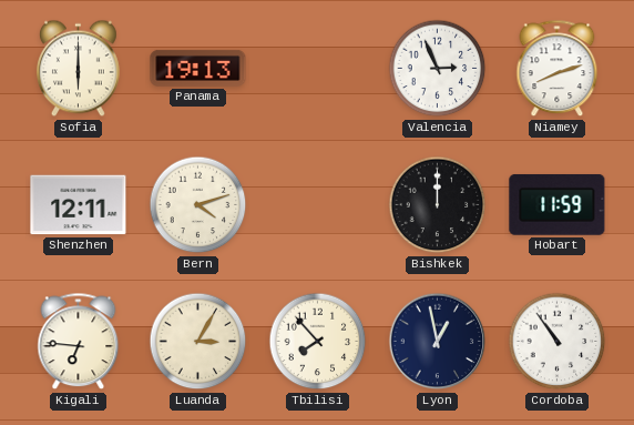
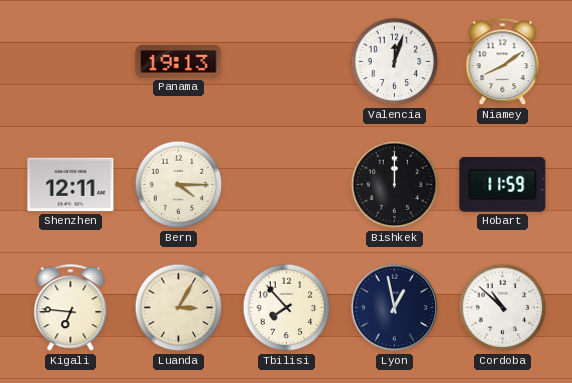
Sofia: 6:00 -> none (78, 69)
Valencia: 2:56 -> 12:03 (395, 62)
Niamey: 8:12 -> 8:09 (503, 62)
Bern: 4:12 -> 4:15 (179, 185)
Cordoba: 10:54 -> 10:52 (503, 308)
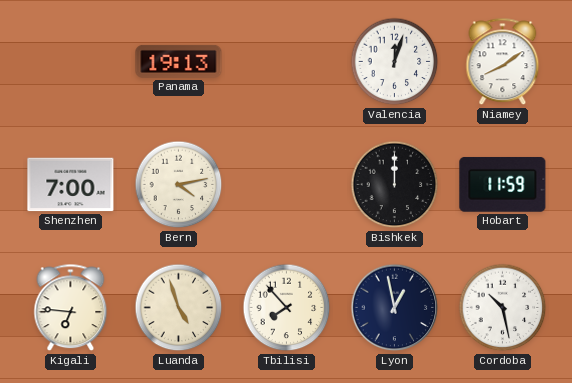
Shenzhen: 12:11 -> 7:00 (71, 185)
Bern: 4:15 -> 4:13 (179, 185)
Luanda: 3:05 -> 4:57 (179, 308)
Cordoba: 10:52 -> 10:28 (503, 308)
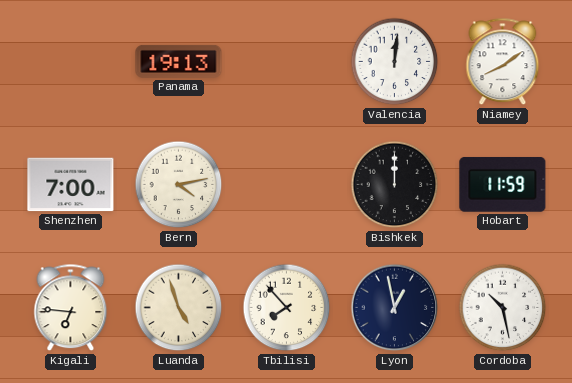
Valencia: 12:03 -> 12:01 (395, 62)
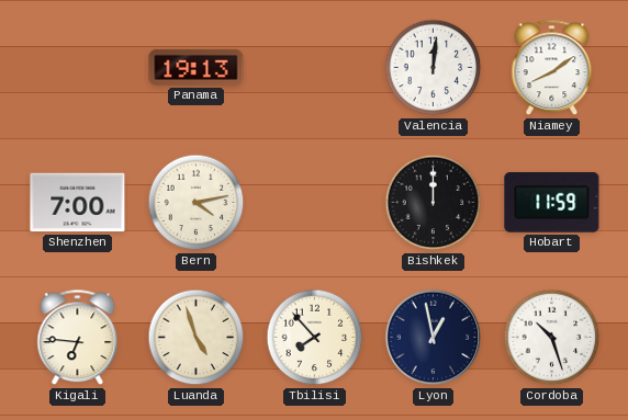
Cordoba: 10:28 -> 10:27 (552, 338)
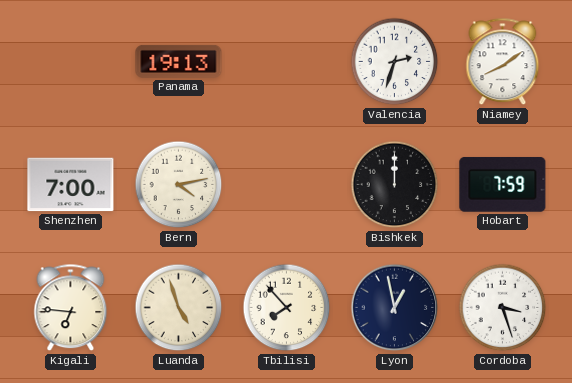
Valencia: 12:01 -> 2:33 (395, 62)
Hobart: 11:59 -> 7:59 (503, 184)
Cordoba: 10:27 -> 3:27 (503, 308)
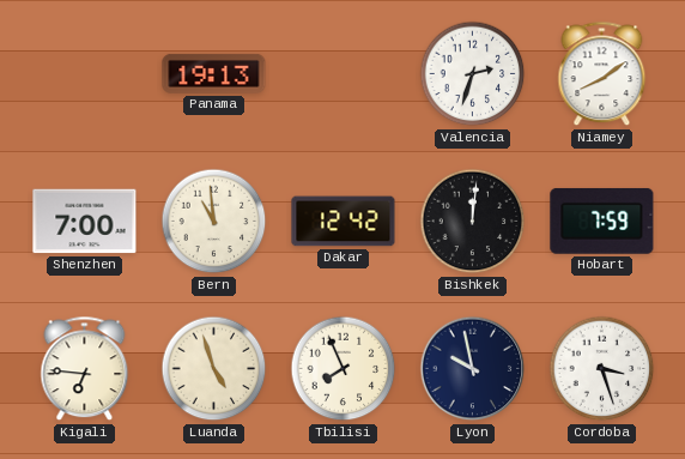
Bern: 4:13 -> 10:59 (214, 222)
Dakar: none -> 12:42 (344, 222)
Bishkek: 12:00 -> 12:01 (473, 222)
Tbilisi: 7:53 -> 7:56 (344, 369)
Lyon: 12:58 -> 9:58 (473, 369)
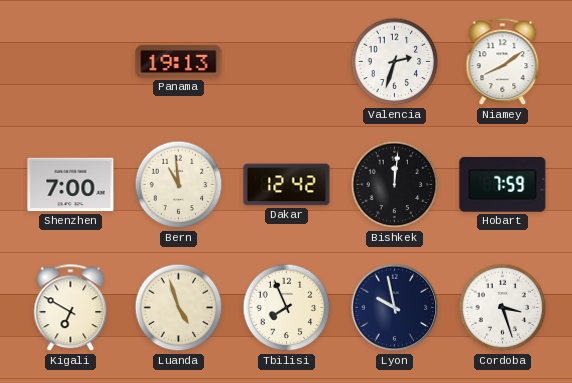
Kigali: 6:46 -> 6:50 (71, 308)
